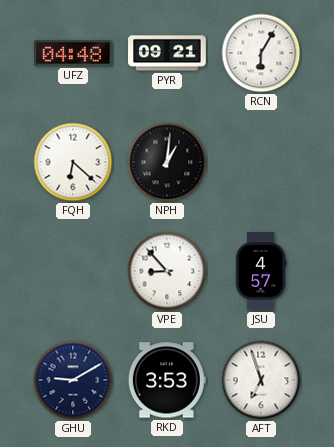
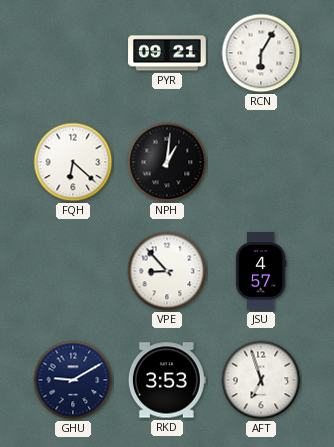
UFZ: 04:48 -> none (73, 53)
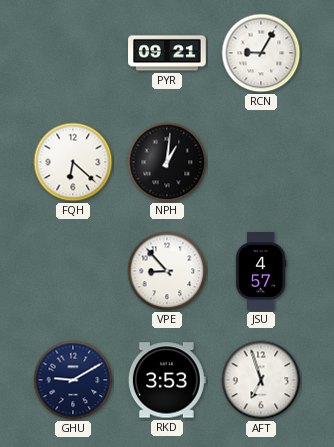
RCN: 6:05 -> 9:05 (261, 53)
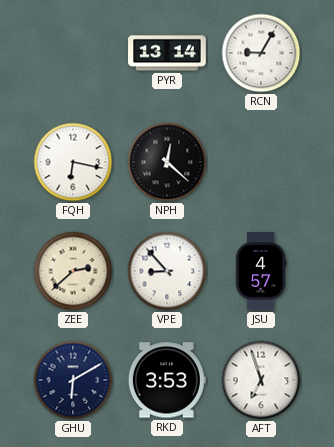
PYR: 09:21 -> 13:14 (167, 53)
FQH: 6:22 -> 6:17 (73, 162)
NPH: 1:01 -> 12:22 (167, 162)
ZEE: none -> 2:38 (73, 271)
GHU: 9:10 -> 6:10 (73, 380)
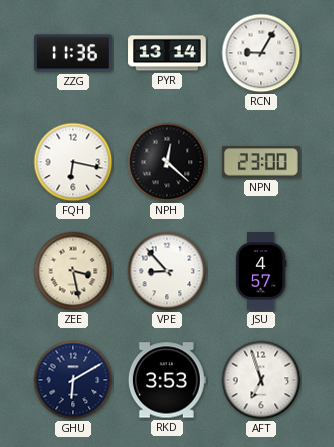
ZZG: none -> 11:36 (73, 53)
NPN: none -> 23:00 (261, 162)
ZEE: 2:38 -> 3:28 (73, 271)
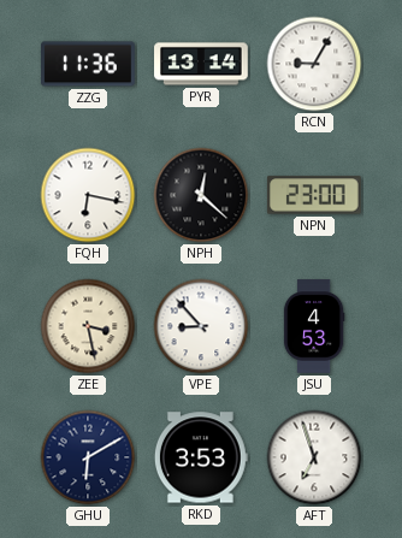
JSU: 4:57 -> 4:53 (314, 326)
